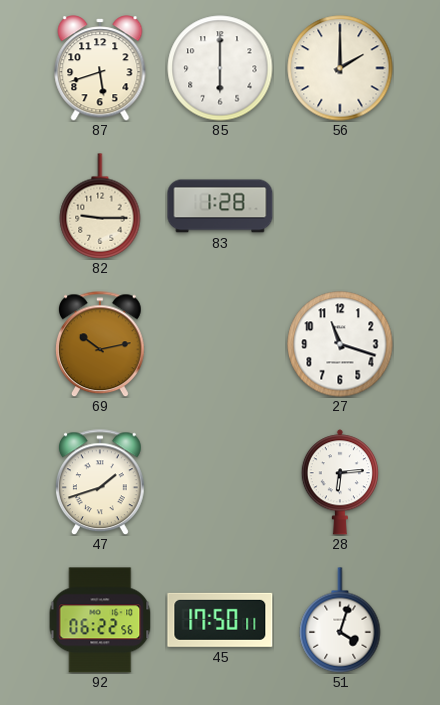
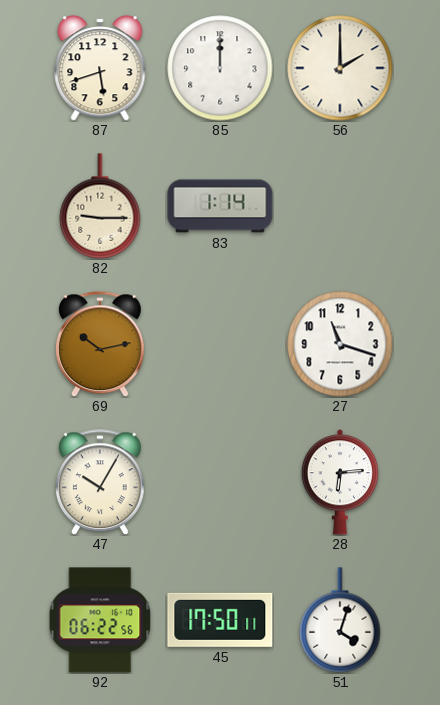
85: 6:00 -> 12:00 (220, 68)
83: 1:28 -> 1:14 (220, 206)
47: 1:42 -> 10:05 (101, 482)
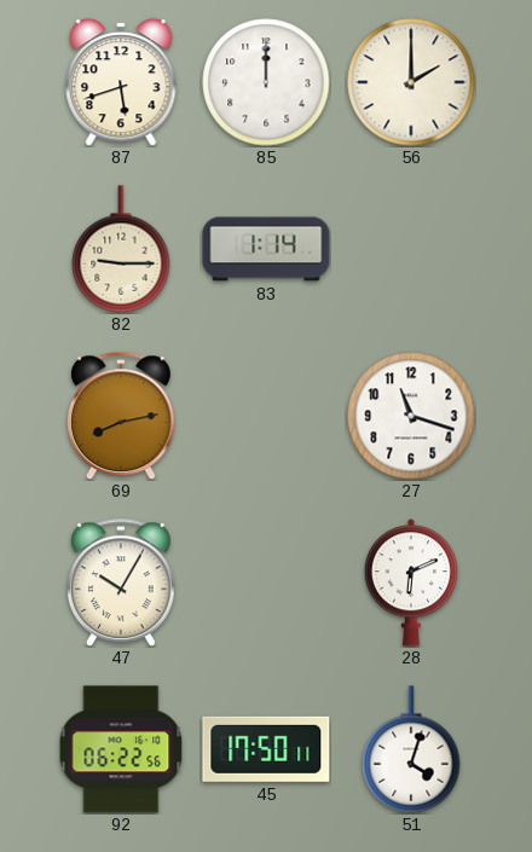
69: 10:13 -> 8:13 (122, 416)
28: 6:14 -> 6:11 (411, 583)
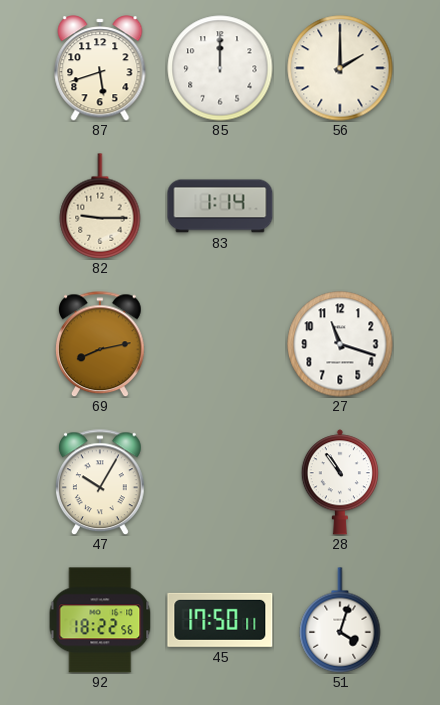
28: 6:11 -> 10:54 (340, 482)
92: 06:22 -> 18:22 (100, 620)
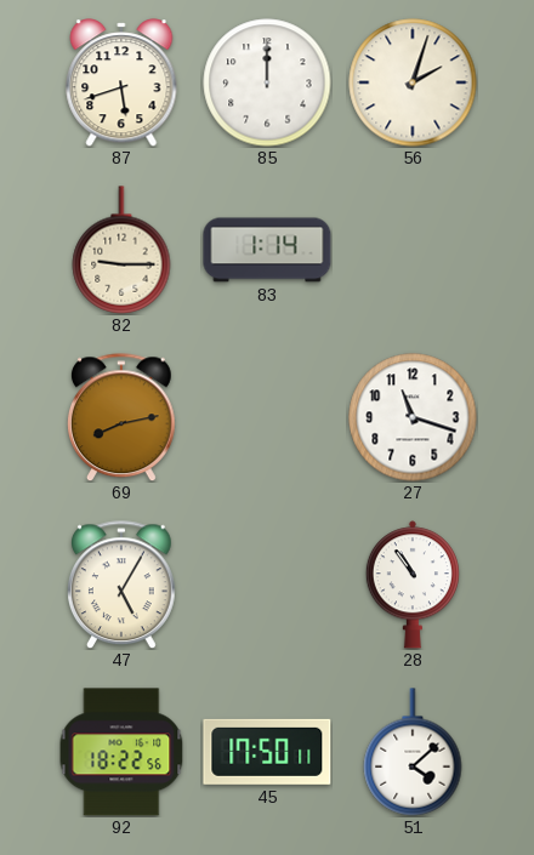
56: 2:00 -> 2:03 (413, 82)
47: 10:05 -> 5:05 (123, 585)
51: 4:03 -> 4:08 (413, 752)
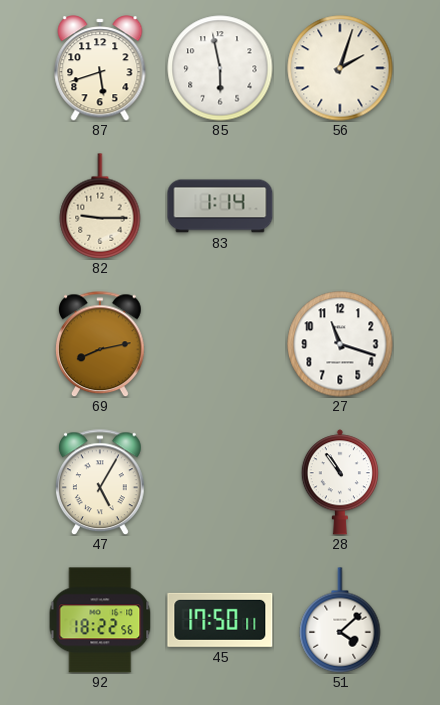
85: 12:00 -> 5:58 (220, 68)
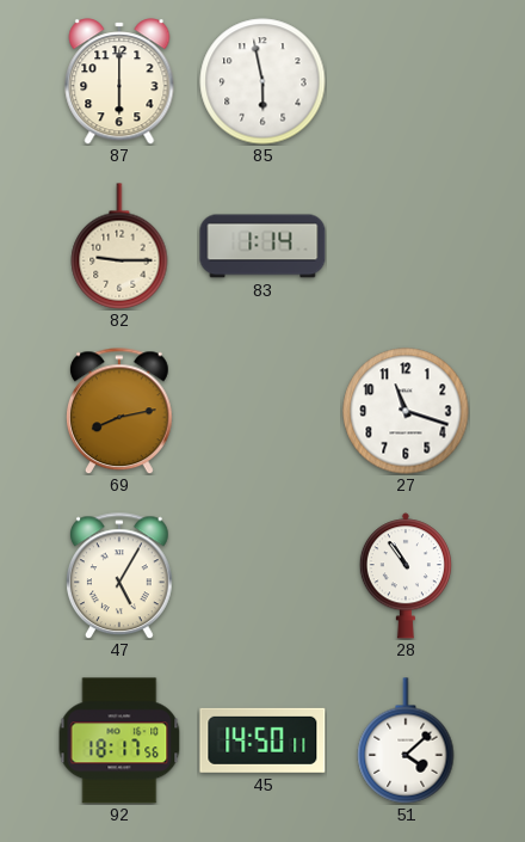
87: 5:42 -> 6:00 (119, 81)
56: 2:03 -> none (340, 68)
92: 18:22 -> 18:17 (119, 740)
45: 17:50 -> 14:50 (262, 740)
